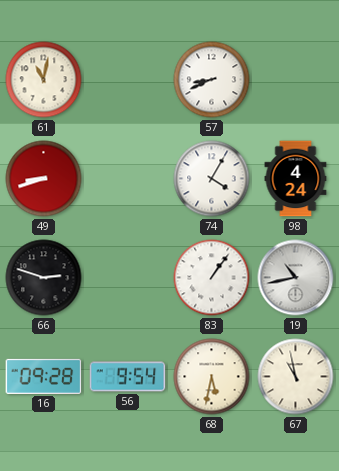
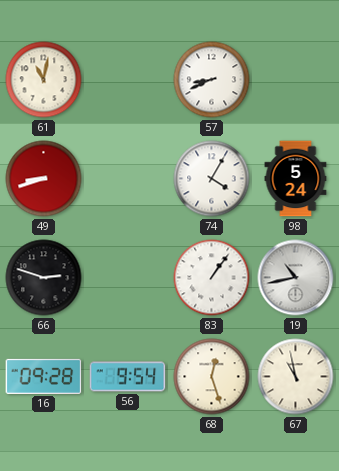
98: 4:24 -> 5:24 (296, 179)
68: 5:32 -> 12:27 (212, 377)
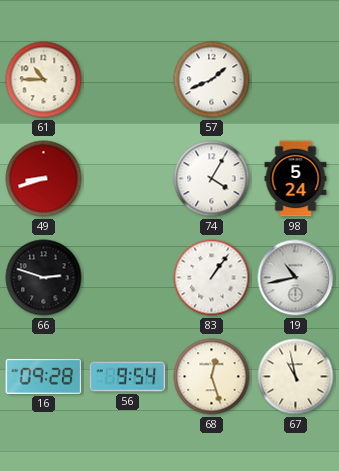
61: 11:02 -> 10:45 (44, 80)
57: 8:41 -> 1:41 (212, 80)
